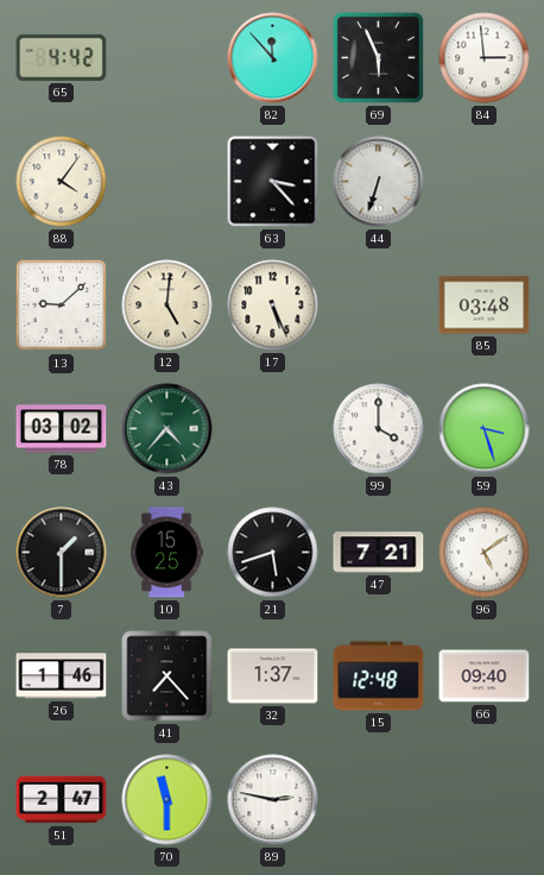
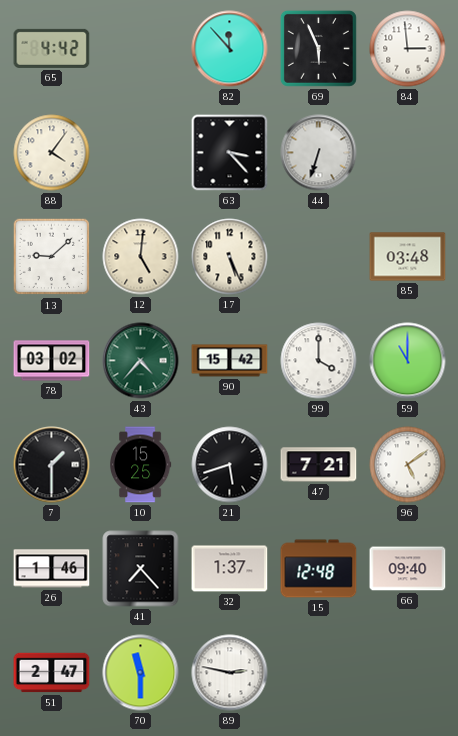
90: none -> 15:42 (230, 361)
59: 3:27 -> 11:00 (408, 361)
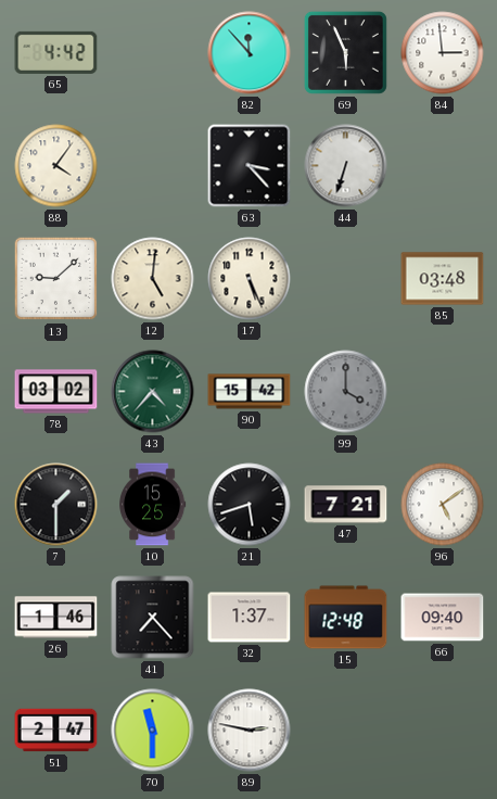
99 dial: white -> grey (346, 392)
59: 11:00 -> none (408, 361)
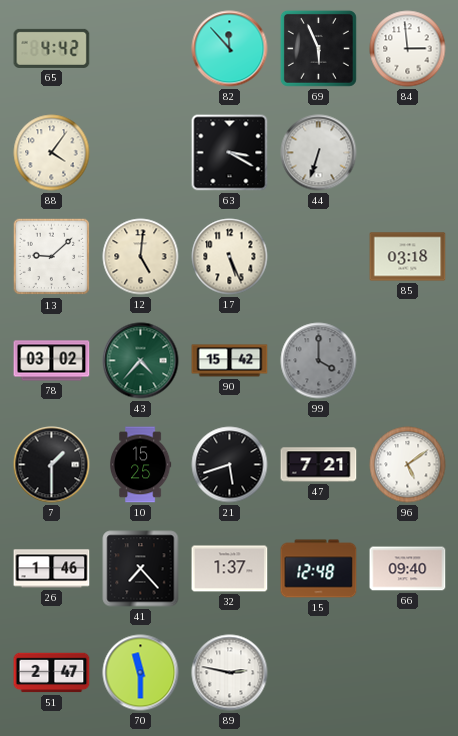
63: 3:23 -> 3:20 (230, 153)
85: 03:48 -> 03:18 (408, 257)
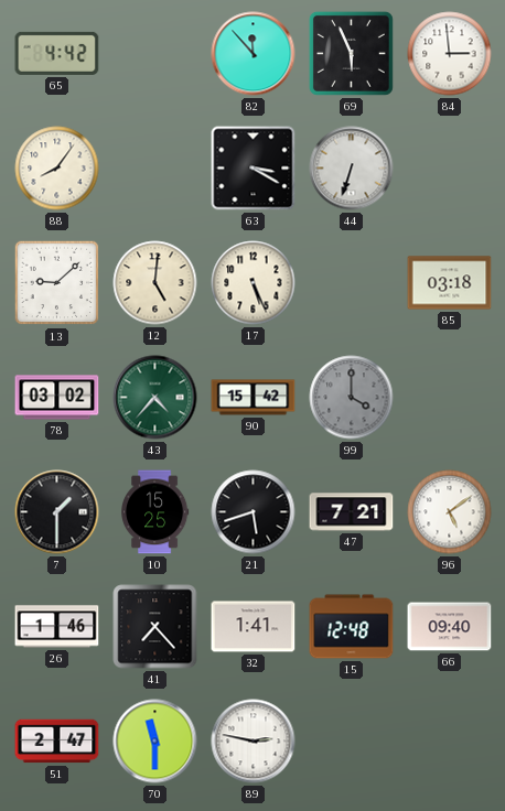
88: 4:06 -> 8:06 (57, 169)
32: 1:37 -> 1:41 (254, 627)
